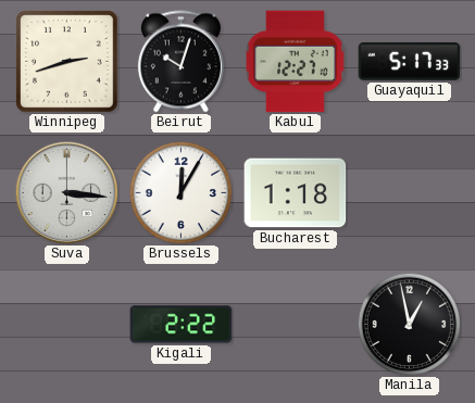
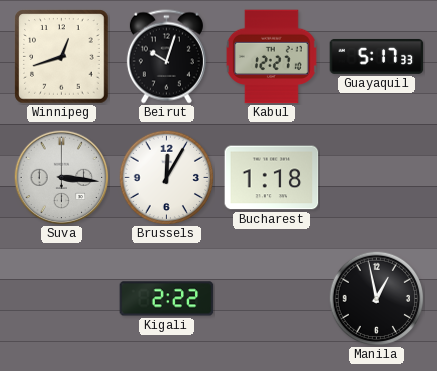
Winnipeg: 2:42 -> 12:42 (62, 57)
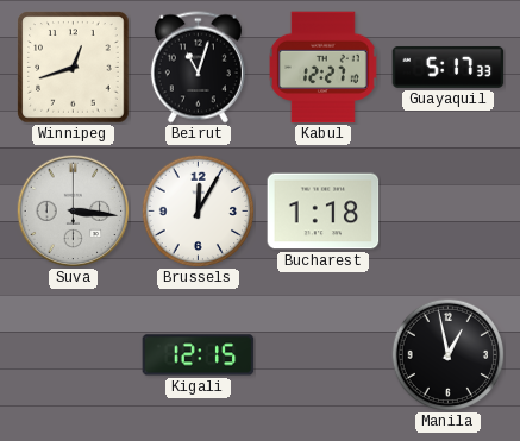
Beirut: 10:03 -> 11:03 (198, 68)
Kigali: 2:22 -> 12:15 (199, 355)
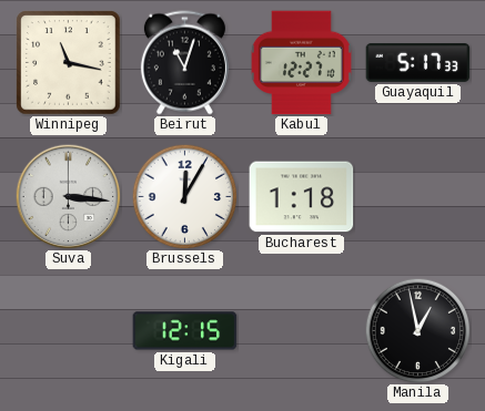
Winnipeg: 12:42 -> 11:17 (69, 63)
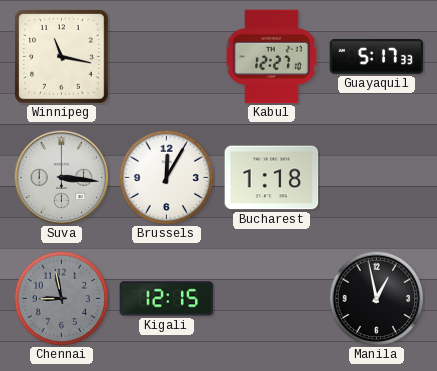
Beirut: 11:03 -> none (184, 63)
Chennai: none -> 8:58 (61, 298)
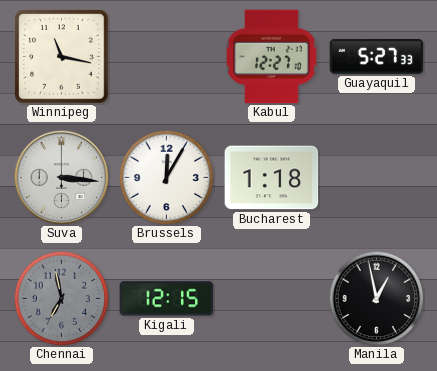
Guayaquil: 5:17 -> 5:27 (377, 56)
Chennai: 8:58 -> 6:58 (61, 298)
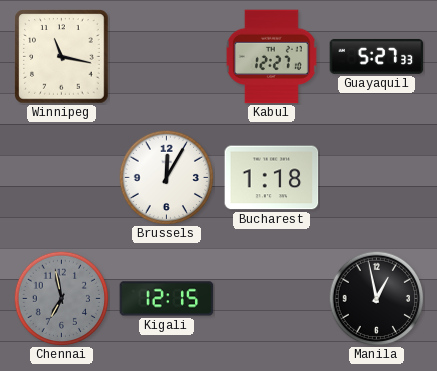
Suva: 3:16 -> none (61, 177)
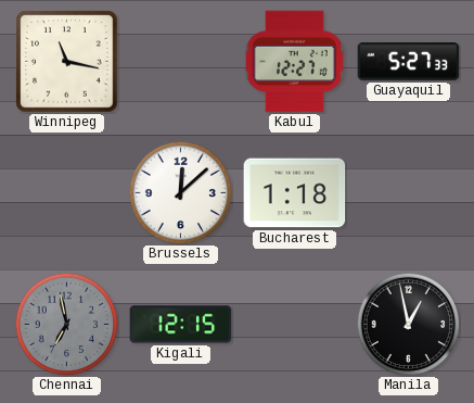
Brussels: 12:05 -> 12:08 (180, 192)
